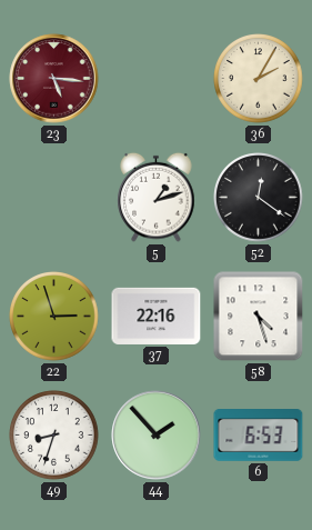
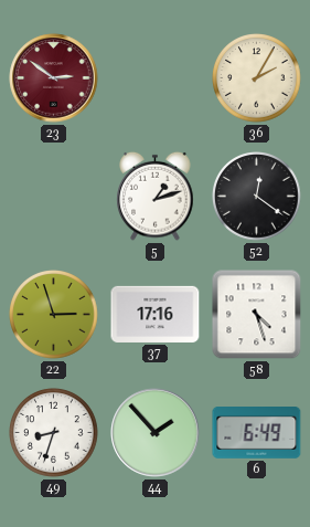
23: 5:16 -> 2:51 (54, 78)
37: 22:16 -> 17:16 (156, 314)
6: 6:53 -> 6:49 (257, 433)
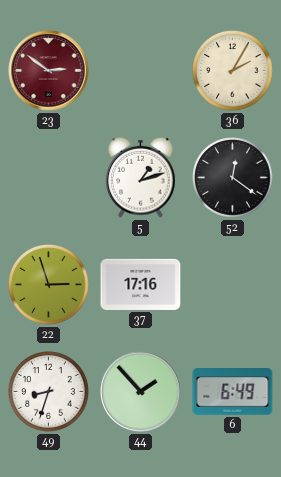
58: 4:27 -> none (257, 315)
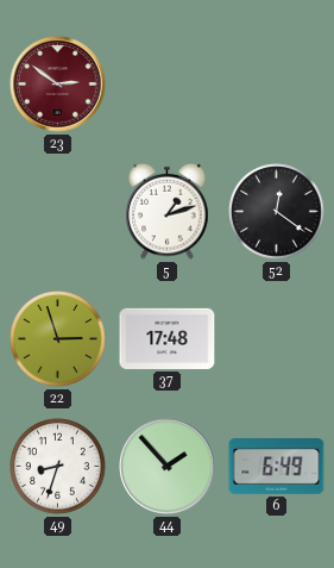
36: 2:05 -> none (233, 71)
37: 17:16 -> 17:48 (168, 338)
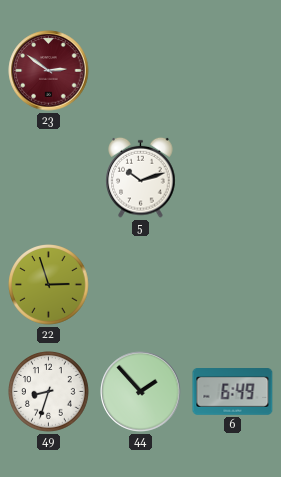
5: 1:12 -> 10:12 (141, 177)
52: 12:21 -> none (277, 212)
37: 17:48 -> none (168, 338)
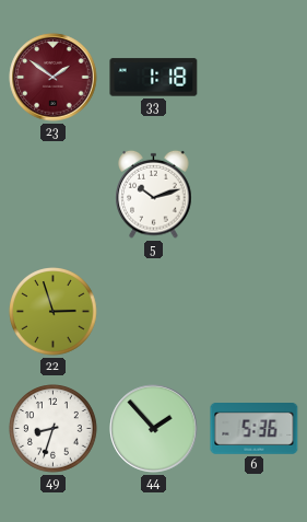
23: 2:51 -> 1:51 (54, 78)
33: none -> 1:18 (154, 78)
6: 6:49 -> 5:36 (255, 429)
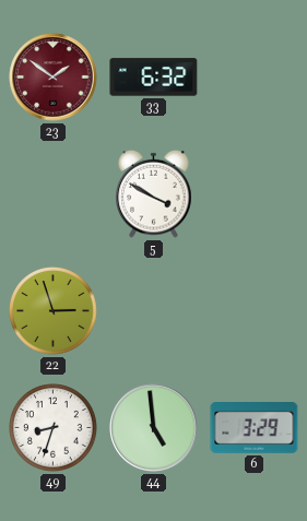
33: 1:18 -> 6:32 (154, 78)
5: 10:12 -> 3:50 (154, 193)
44: 1:53 -> 4:59 (154, 428)
6: 5:36 -> 3:29 (255, 428)
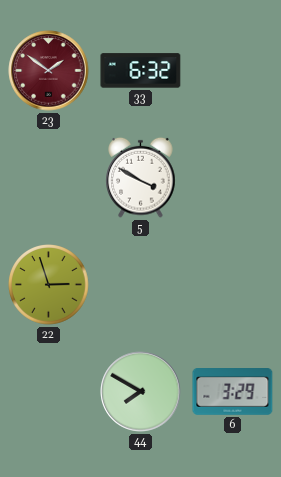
49: 8:33 -> none (54, 428)
44: 4:59 -> 7:50 (141, 392)
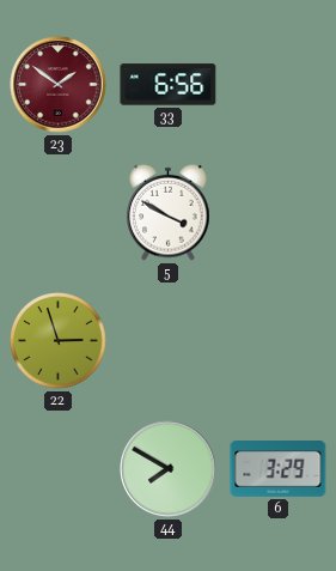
33: 6:32 -> 6:56 (169, 85)
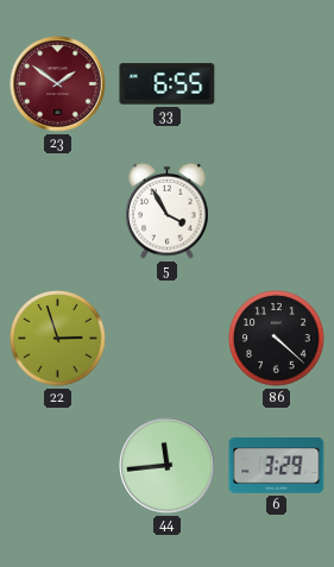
33: 6:56 -> 6:55 (168, 84)
5: 3:50 -> 3:55 (168, 210)
86: none -> 4:22 (277, 339)
44: 7:50 -> 11:44 (168, 466)
